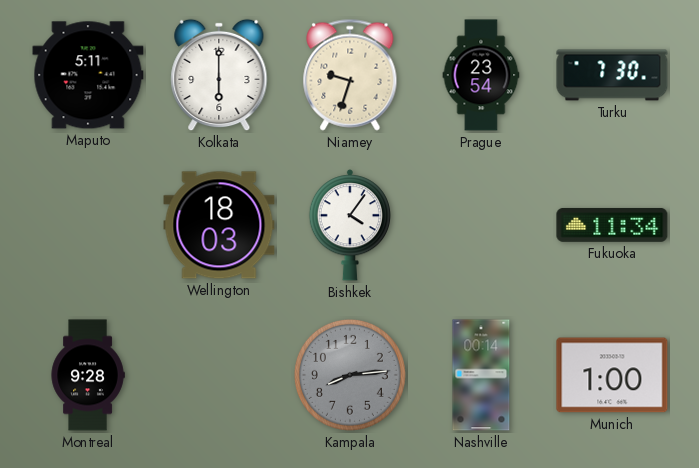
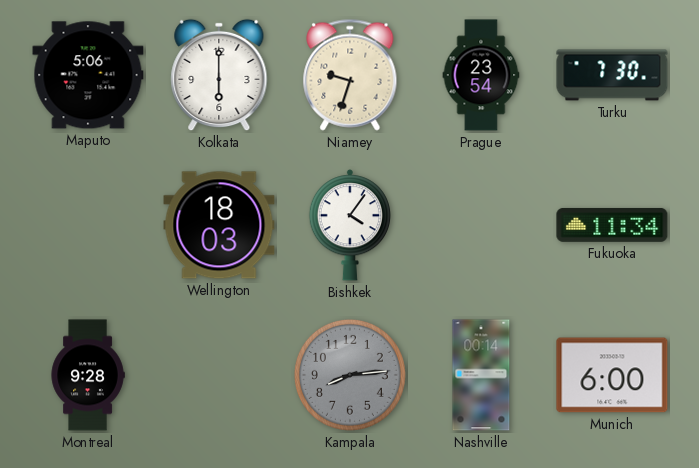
Maputo: 5:11 -> 5:06 (88, 75)
Munich: 1:00 -> 6:00 (612, 375)
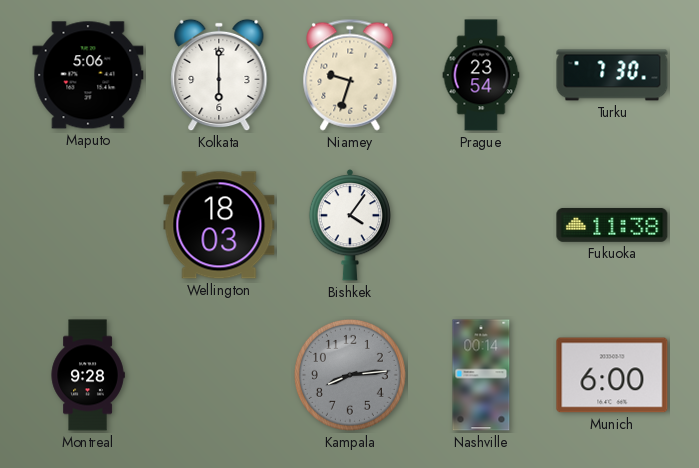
Fukuoka: 11:34 -> 11:38 (612, 225)
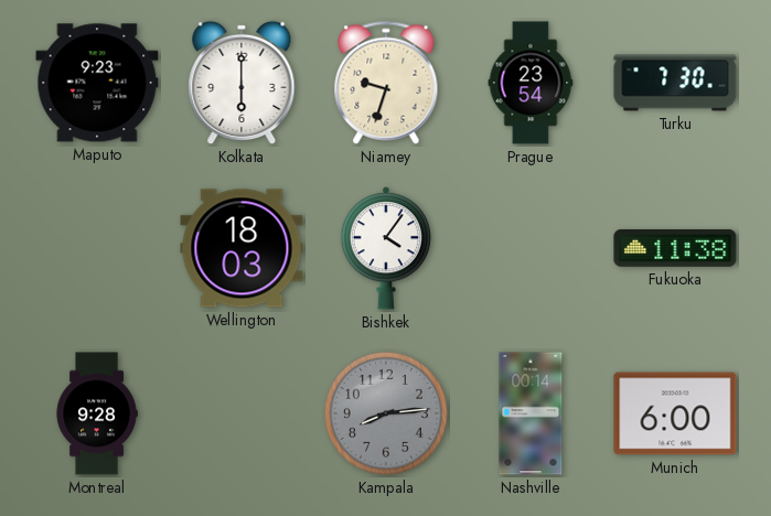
Maputo: 5:06 -> 9:23 (97, 83)
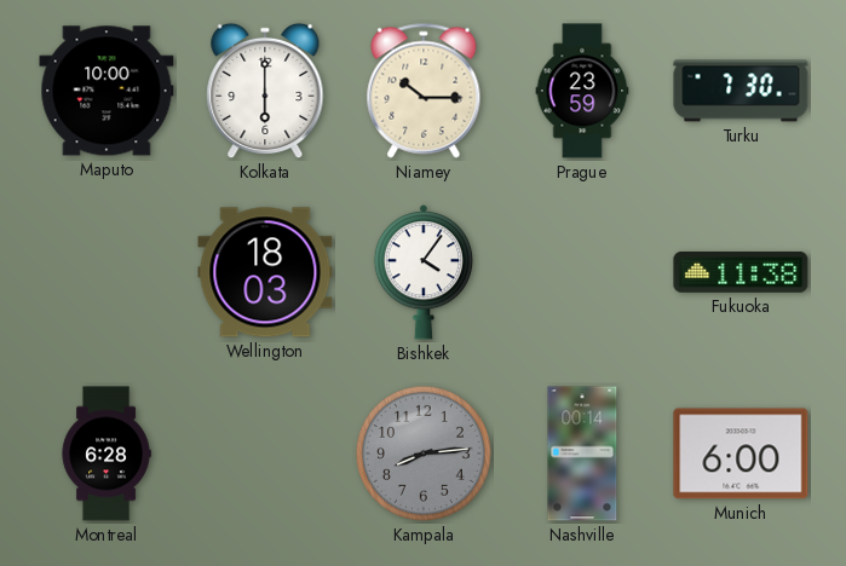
Maputo: 9:23 -> 10:00 (107, 91)
Niamey: 9:33 -> 10:15 (424, 91)
Prague: 23:54 -> 23:59 (582, 91)
Montreal: 9:28 -> 6:28 (107, 454)
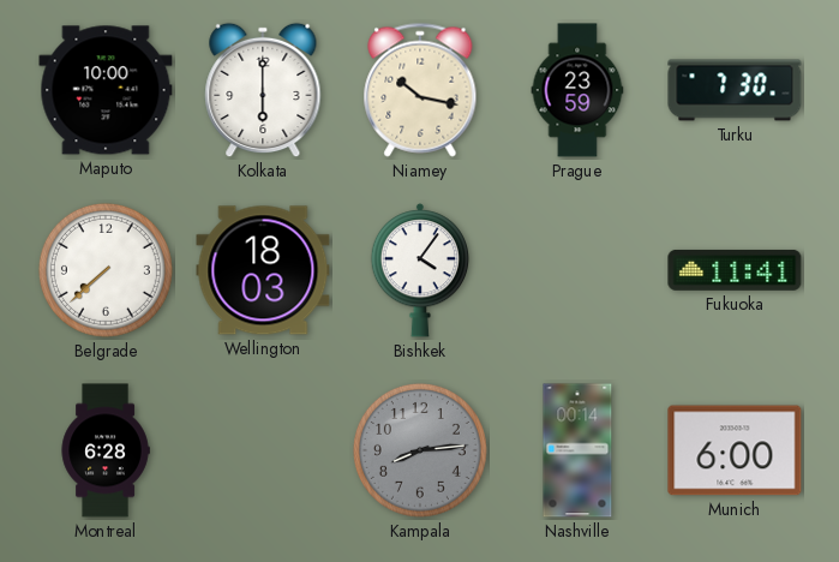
Niamey: 10:15 -> 10:17 (420, 90)
Belgrade: none -> 7:38 (106, 270)
Fukuoka: 11:38 -> 11:41 (735, 270)
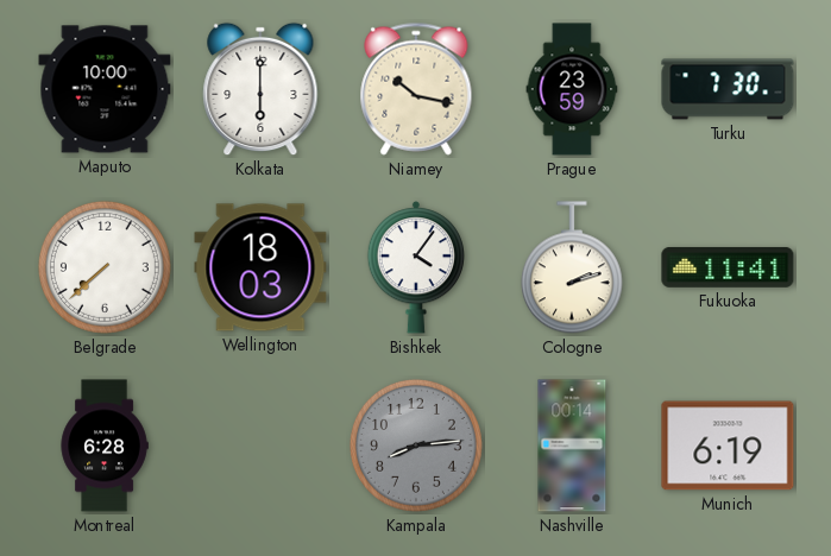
Cologne: none -> 2:12 (572, 268)
Munich: 6:00 -> 6:19 (728, 446)
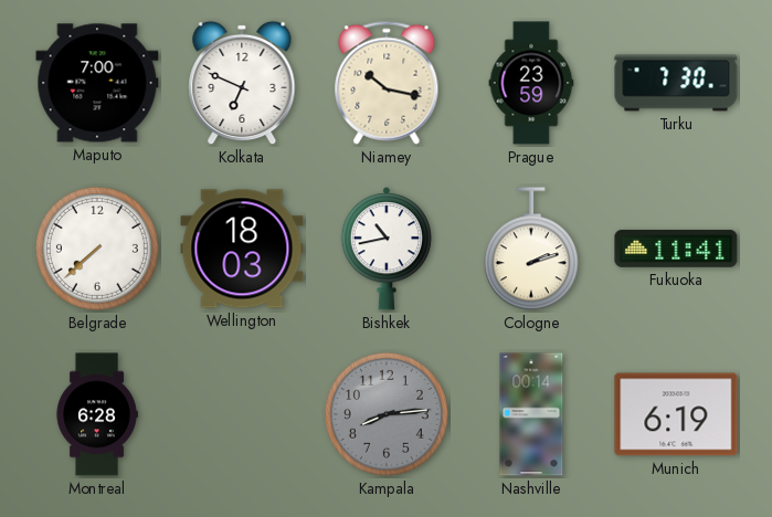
Maputo: 10:00 -> 7:00 (97, 83)
Kolkata: 6:00 -> 6:49 (242, 83)
Bishkek: 4:06 -> 10:43 (385, 249)
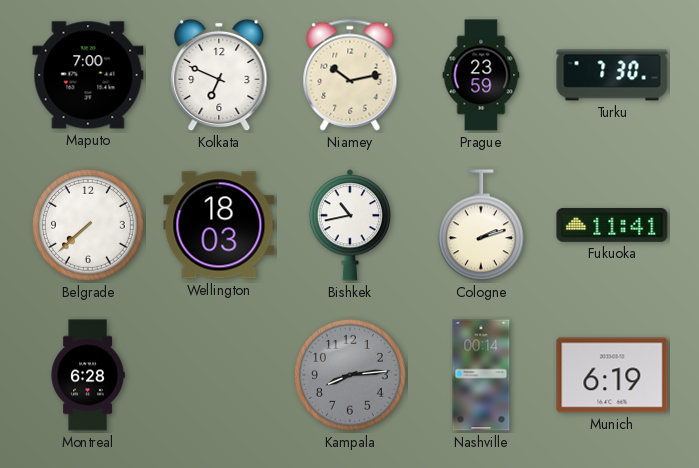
Niamey: 10:17 -> 10:13 (350, 75)
